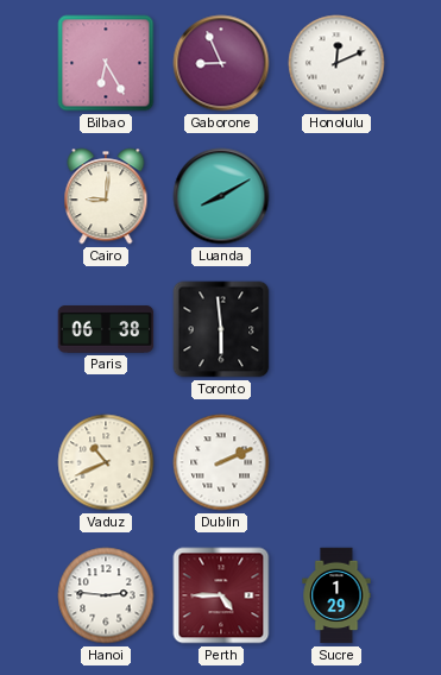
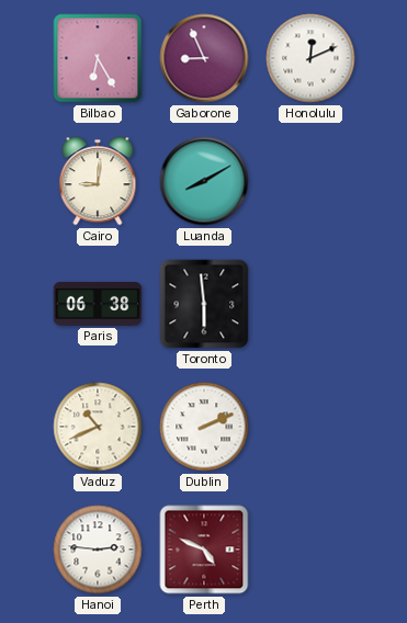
Perth: 4:45 -> 4:49 (204, 550)
Sucre: 1:29 -> none (336, 595)
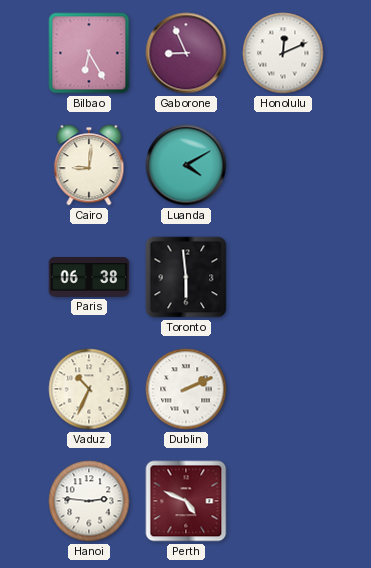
Luanda: 8:10 -> 4:10 (186, 165)
Vaduz: 10:41 -> 10:34 (89, 389)
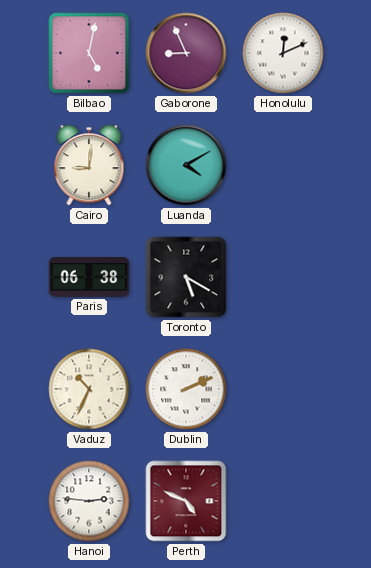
Bilbao: 6:25 -> 5:02 (89, 53)
Toronto: 5:59 -> 5:20 (186, 277)
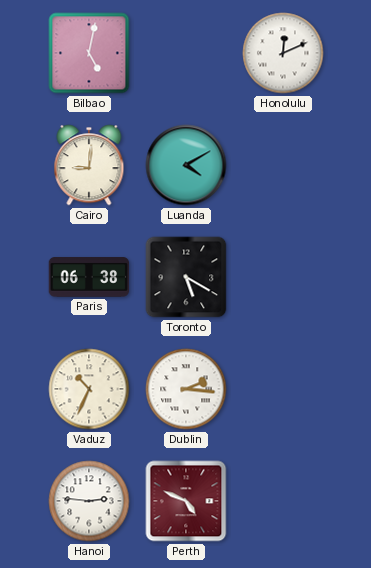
Gaborone: 8:56 -> none (186, 53)
Dublin: 2:11 -> 2:16 (186, 389)
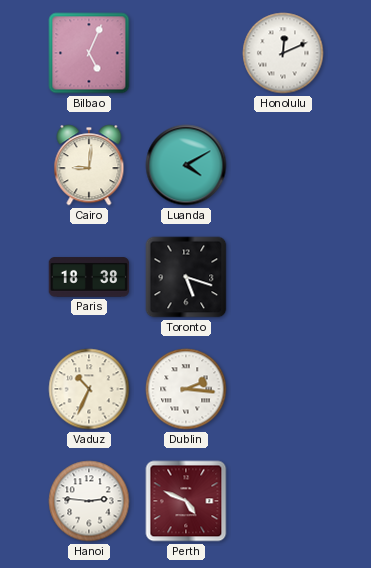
Bilbao: 5:02 -> 5:04 (89, 53)
Paris: 06:38 -> 18:38 (89, 277)
Toronto: 5:20 -> 5:18 (186, 277)
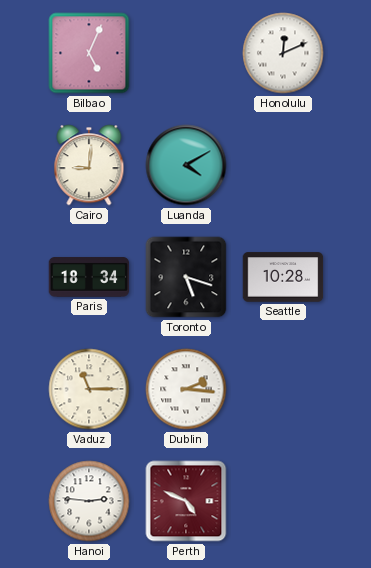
Paris: 18:38 -> 18:34 (89, 277)
Seattle: none -> 10:28 (283, 277)
Vaduz: 10:34 -> 11:15 (89, 389)
